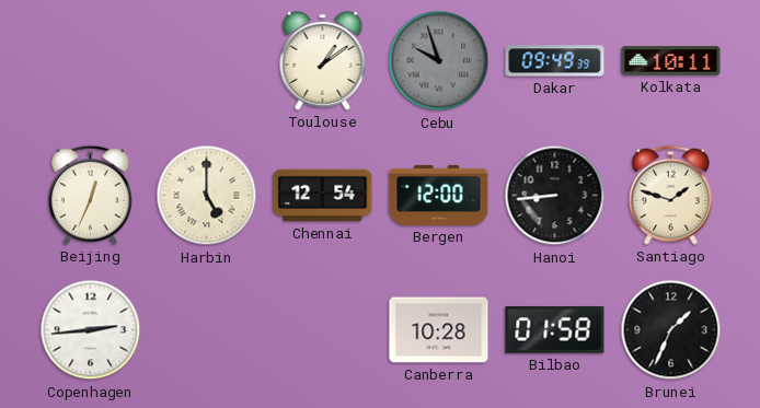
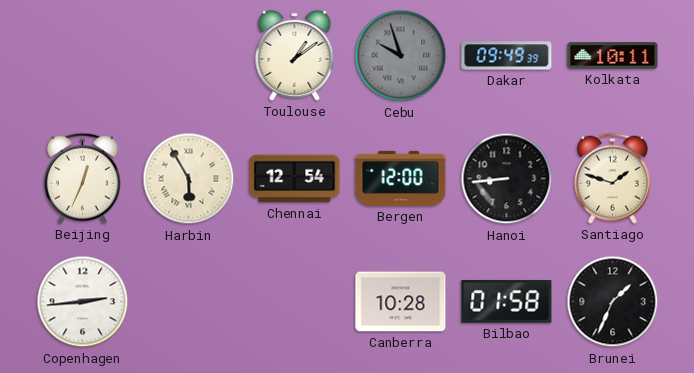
Harbin: 5:00 -> 5:55 (189, 179)
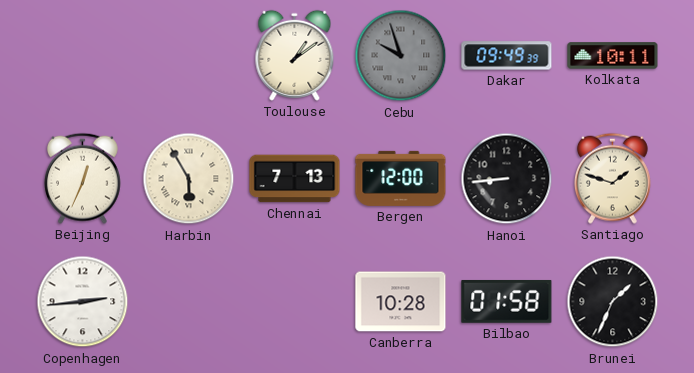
Chennai: 12:54 -> 7:13 (295, 179)
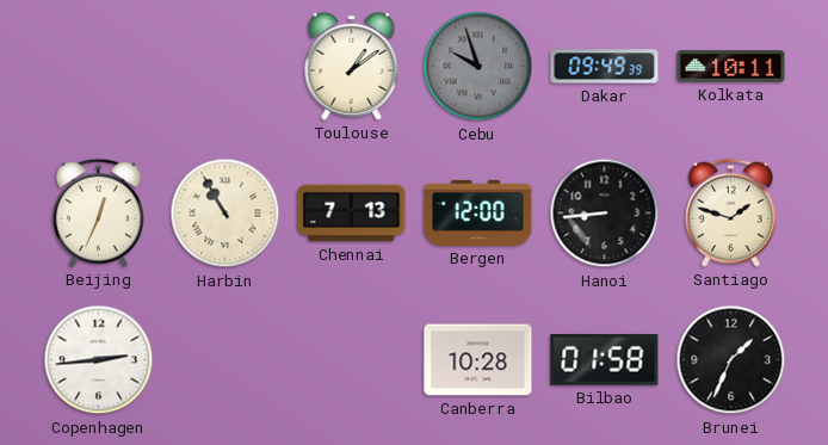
Harbin: 5:55 -> 10:55 (225, 214)
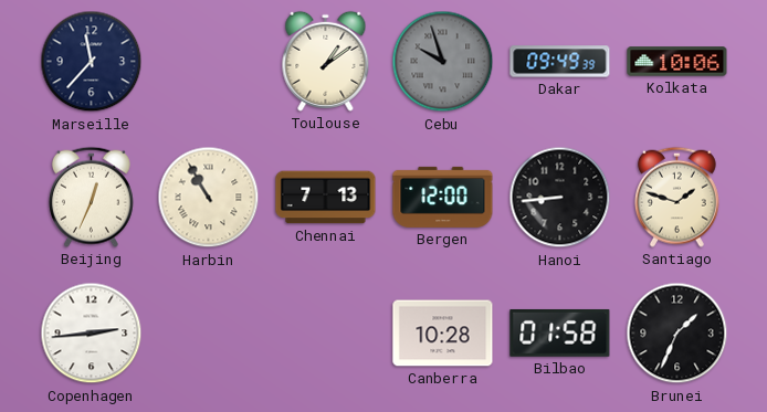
Marseille: none -> 11:37 (92, 62)
Kolkata: 10:11 -> 10:06 (677, 62)
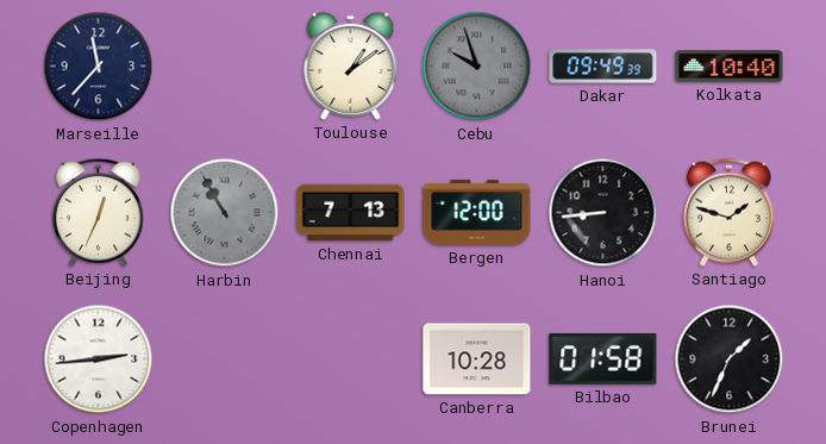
Kolkata: 10:06 -> 10:40 (730, 67)
Harbin dial: cream -> grey (225, 213)
